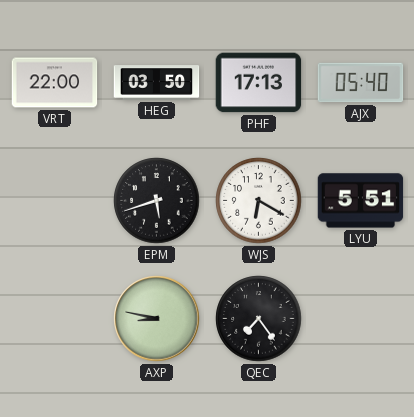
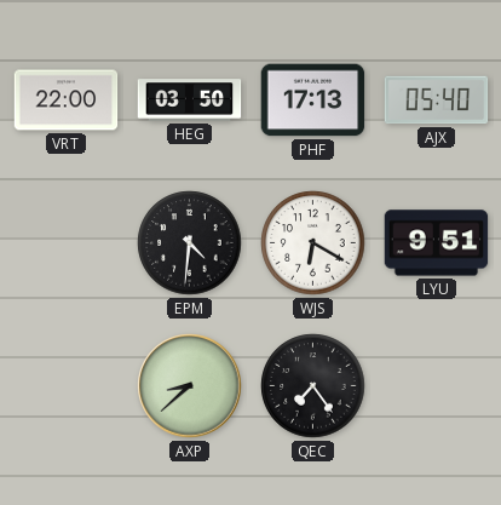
EPM: 5:42 -> 4:31 (190, 243)
LYU: 5:51 -> 9:51 (437, 243)
AXP: 8:47 -> 8:38 (190, 386)
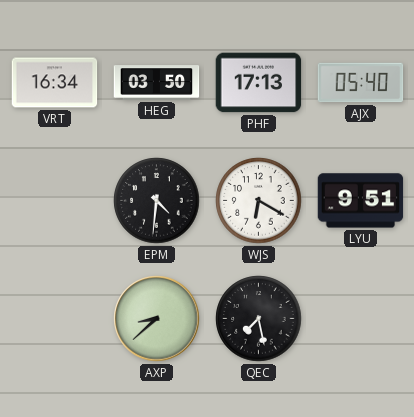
VRT: 22:00 -> 16:34 (55, 83)
QEC: 7:24 -> 7:28 (259, 319)
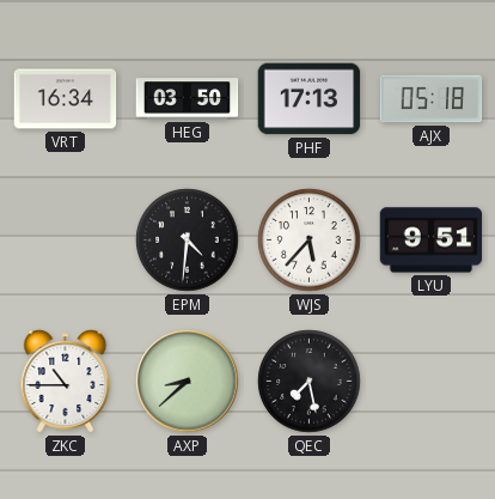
AJX: 05:40 -> 05:18 (432, 99)
WJS: 6:20 -> 5:37 (310, 241)
ZKC: none -> 10:45 (66, 382)
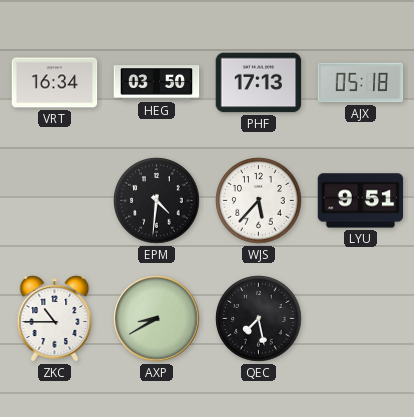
AXP: 8:38 -> 8:40 (157, 319)
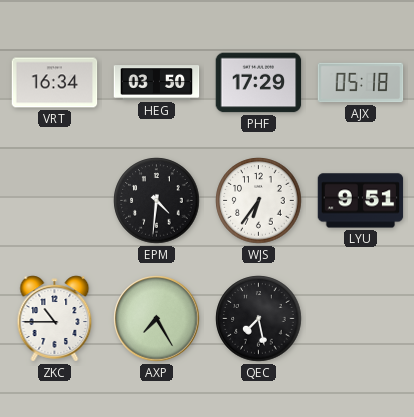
PHF: 17:13 -> 17:29 (259, 83)
WJS: 5:37 -> 6:36 (259, 201)
AXP: 8:40 -> 7:25 (157, 319)
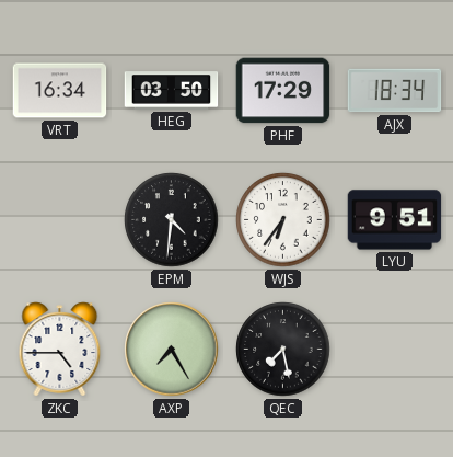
AJX: 05:18 -> 18:34 (395, 91)
ZKC: 10:45 -> 4:45 (60, 350)
